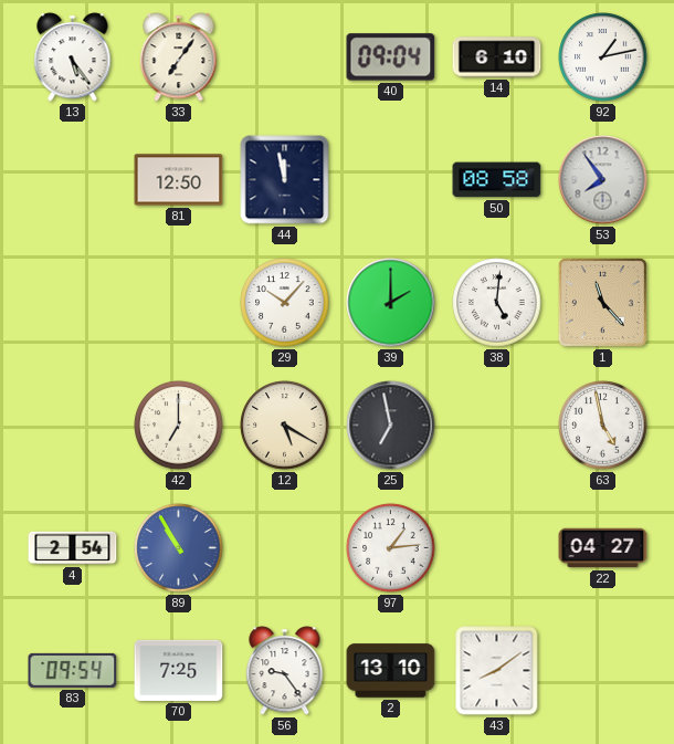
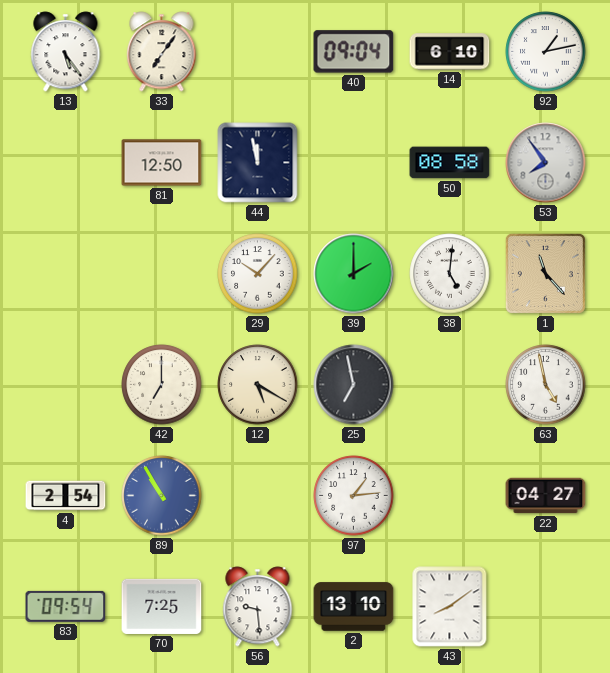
56: 9:24 -> 9:29 (258, 607)
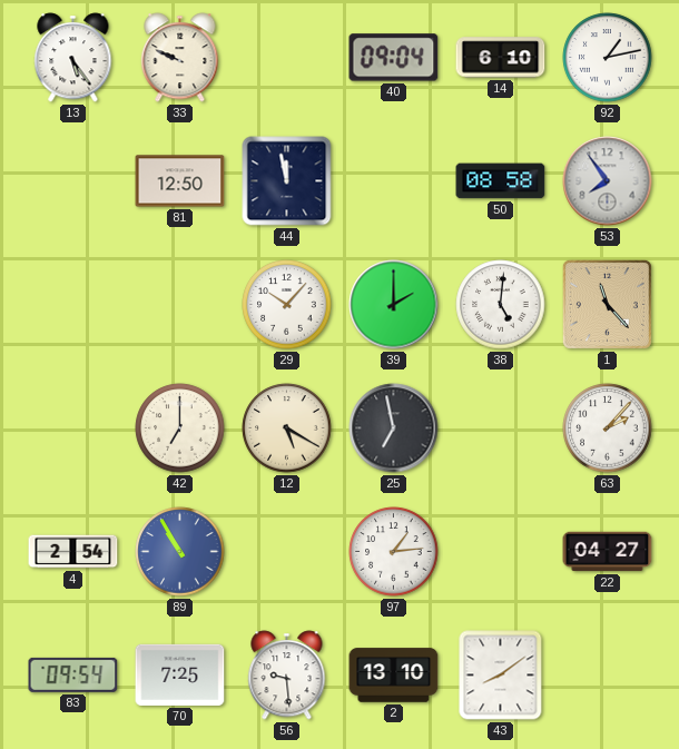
33: 7:06 -> 9:49 (180, 58)
63: 4:58 -> 2:07 (608, 428)
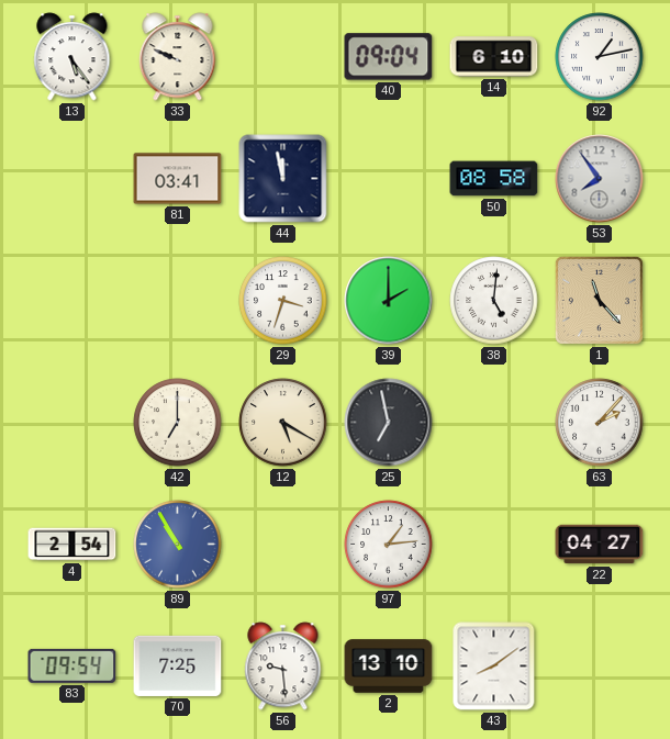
81: 12:50 -> 03:41 (178, 179)
29: 10:07 -> 3:33 (283, 301)
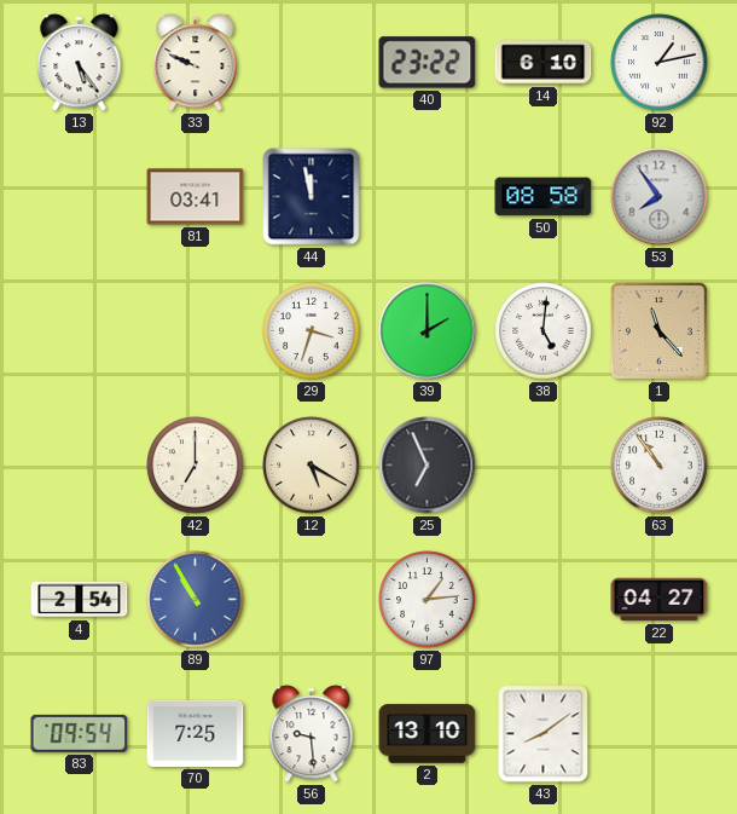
40: 09:04 -> 23:22 (428, 63)
25: 6:58 -> 6:56 (428, 466)
63: 2:07 -> 10:54 (660, 466)
